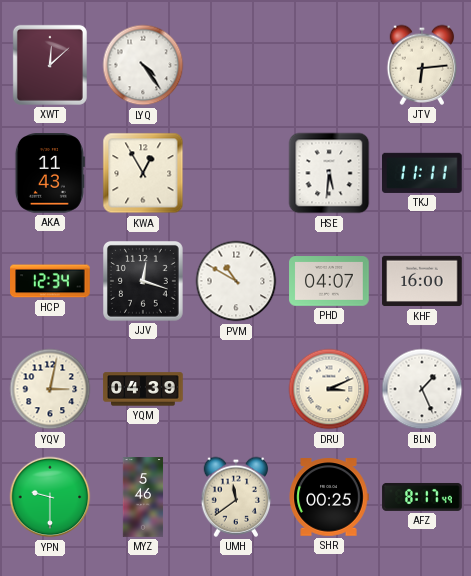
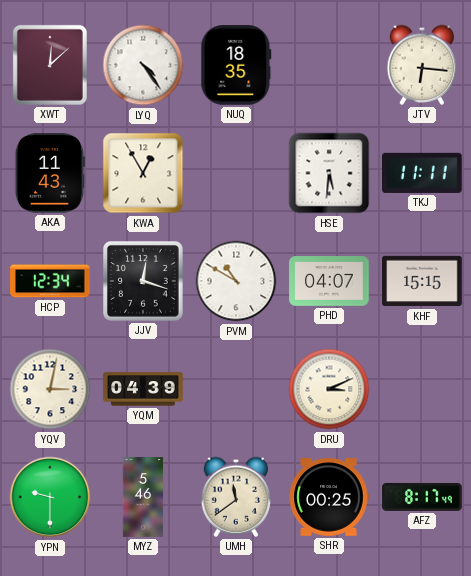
NUQ: none -> 18:35 (236, 65)
JTV: 6:14 -> 6:16 (422, 65)
KHF: 16:00 -> 15:15 (422, 281)
BLN: 1:26 -> none (422, 389)
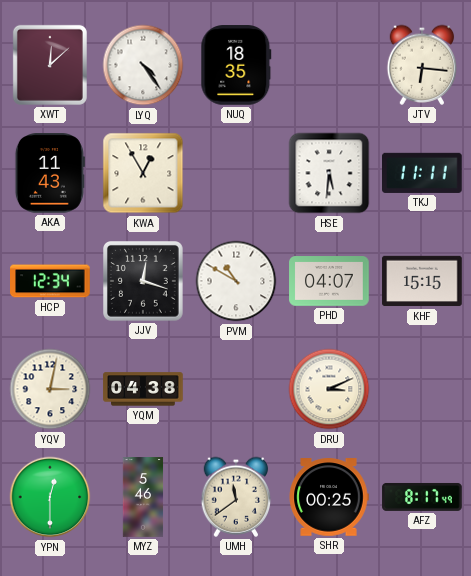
YQM: 04:39 -> 04:38 (143, 389)
YPN: 9:30 -> 12:30 (50, 497)
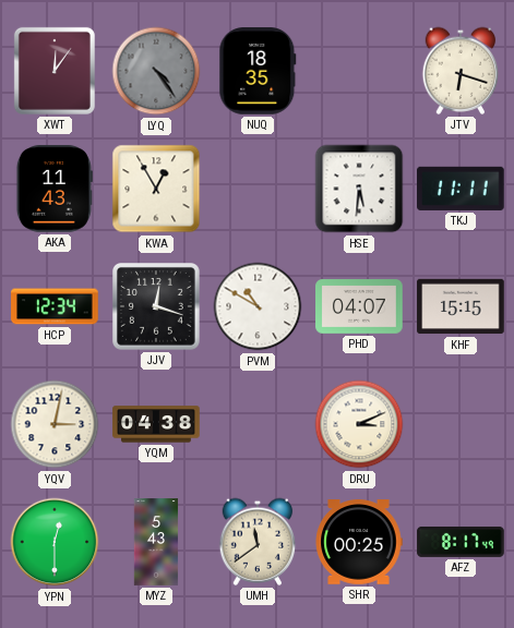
XWT: 12:08 -> 12:06 (55, 71)
LYQ dial: white -> grey (156, 71)
JTV: 6:16 -> 6:18 (461, 71)
MYZ: 5:46 -> 5:43 (156, 542)
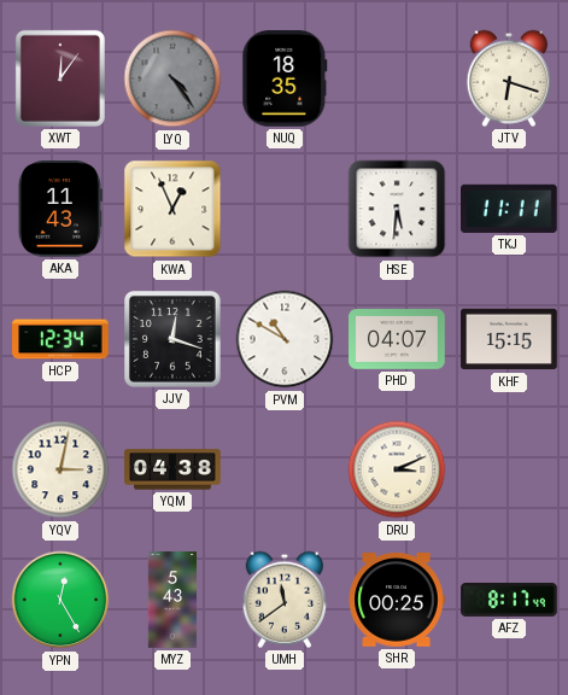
KWA: 12:55 -> 12:56 (172, 209)
YPN: 12:30 -> 12:25 (60, 600)
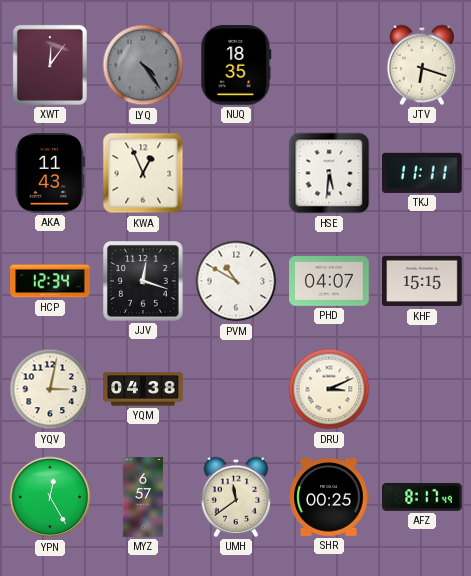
MYZ: 5:43 -> 6:57 (143, 497)
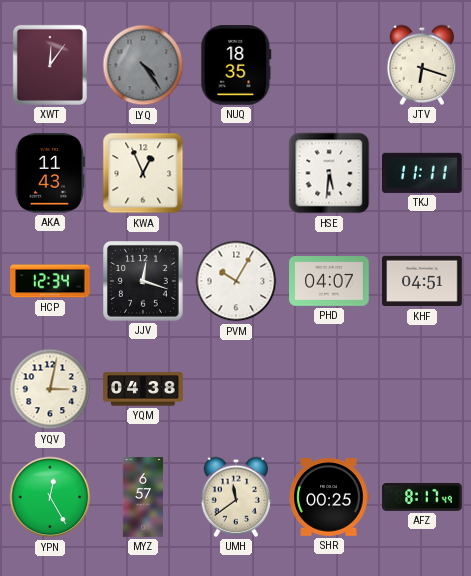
PVM: 10:50 -> 10:05 (236, 281)
KHF: 15:15 -> 04:51 (422, 281)
DRU: 3:11 -> none (329, 389)
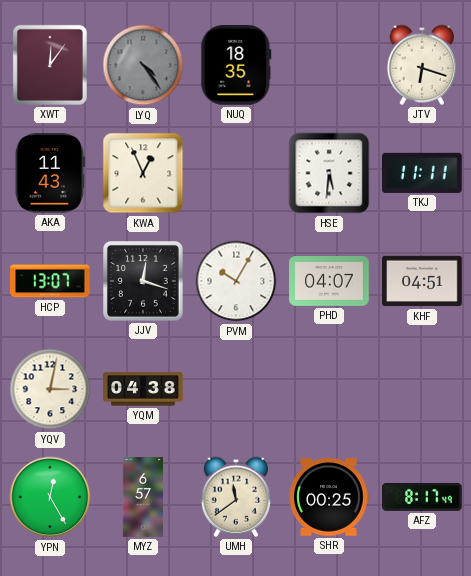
HCP: 12:34 -> 13:07 (50, 281)
